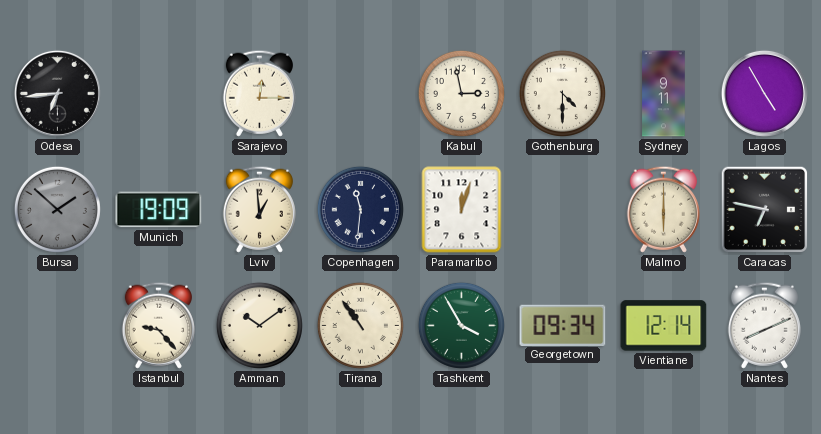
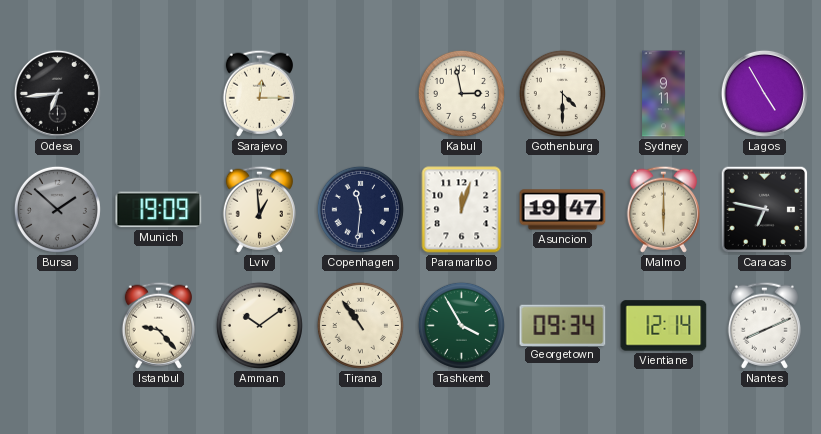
Asuncion: none -> 19:47 (563, 210)
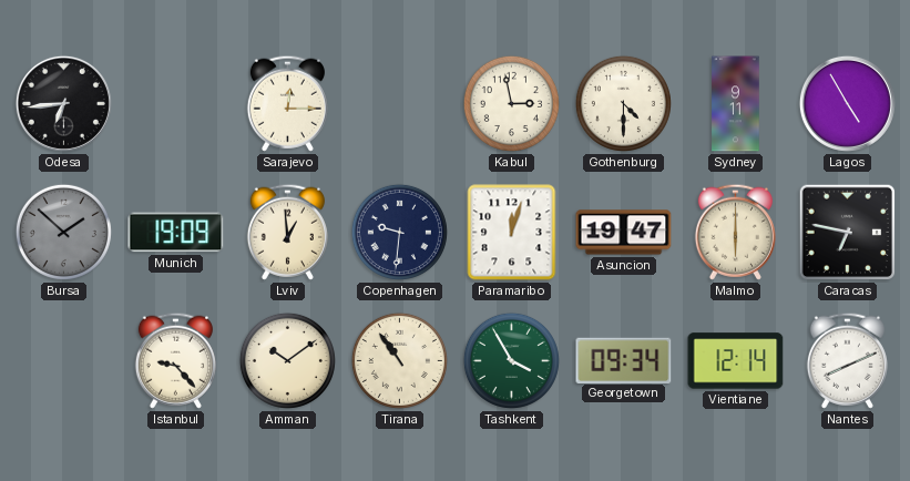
Copenhagen: 11:31 -> 9:31 (399, 232)
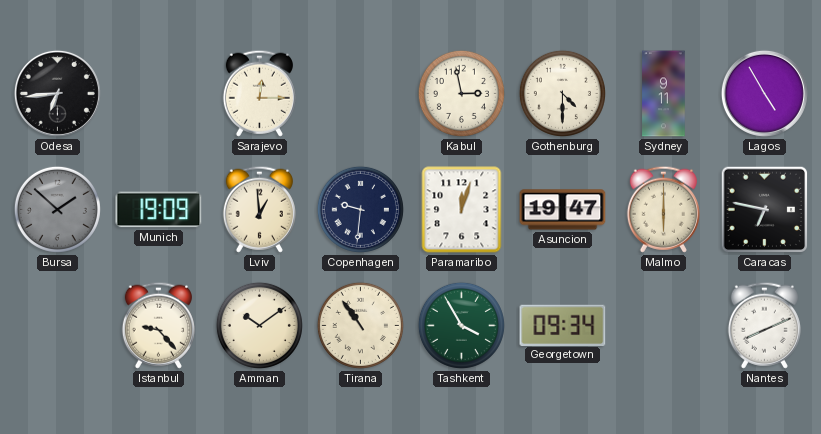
Vientiane: 12:14 -> none (736, 361)
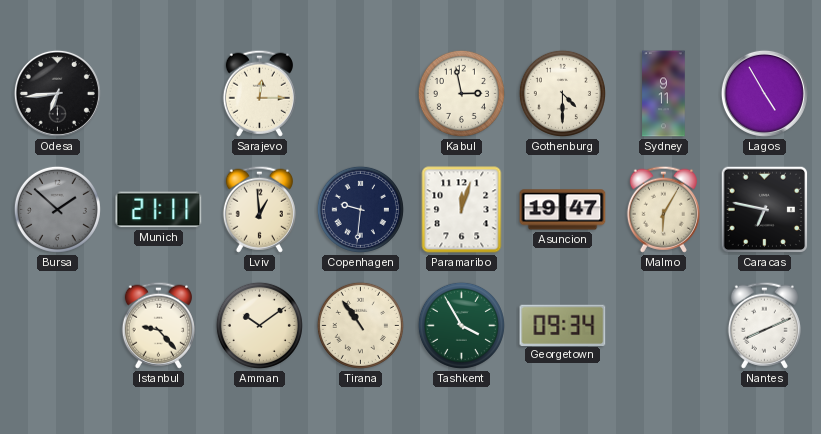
Munich: 19:09 -> 21:11 (159, 210)
Malmo: 6:00 -> 6:05 (663, 209)
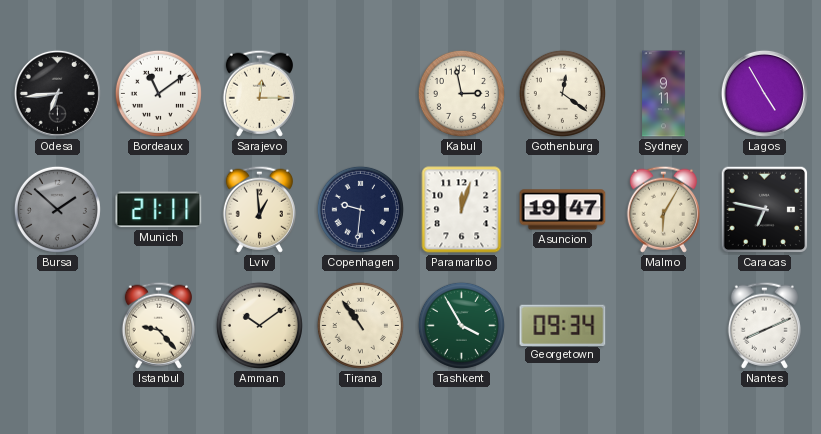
Bordeaux: none -> 11:09 (158, 93)
Gothenburg: 4:30 -> 12:21 (562, 93)
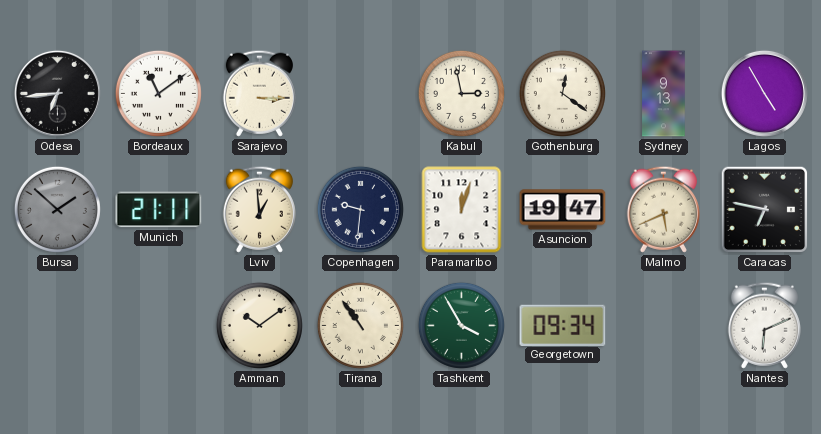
Sarajevo: 12:15 -> 3:15 (259, 93)
Sydney: 9:11 -> 9:13 (664, 94)
Malmo: 6:05 -> 5:41 (663, 209)
Istanbul: 9:23 -> none (158, 325)
Nantes: 8:11 -> 6:11 (764, 325)
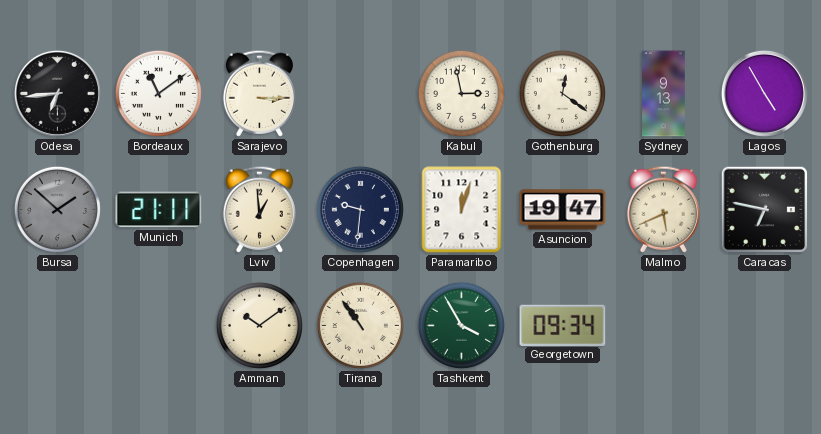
Nantes: 6:11 -> none (764, 325)
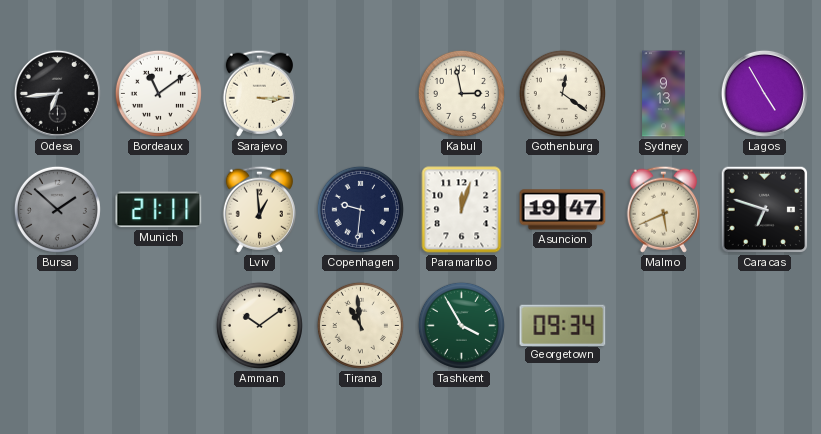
Caracas: 6:47 -> 6:48 (765, 210)
Tirana: 10:54 -> 10:59 (360, 325)
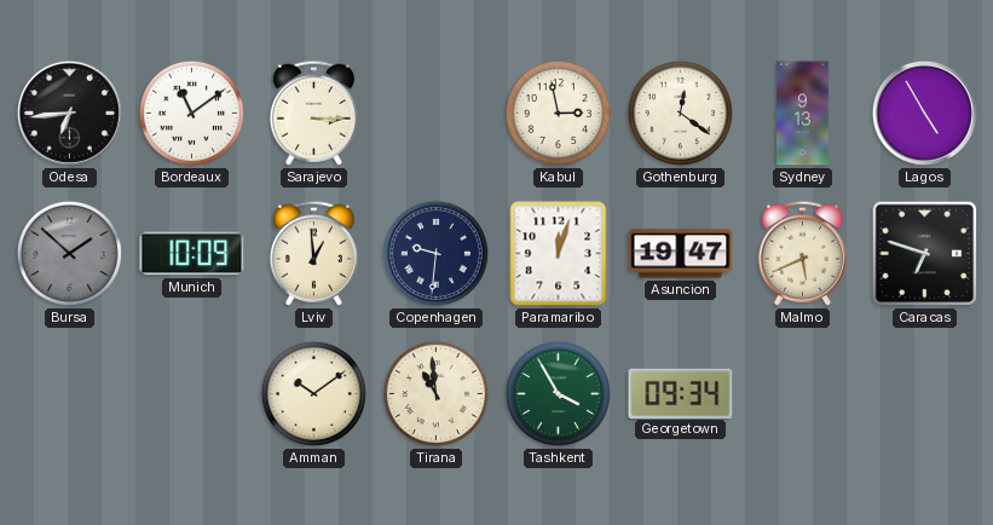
Munich: 21:11 -> 10:09 (192, 254)
